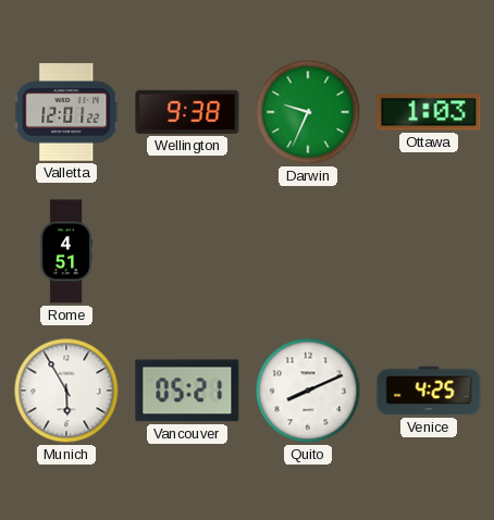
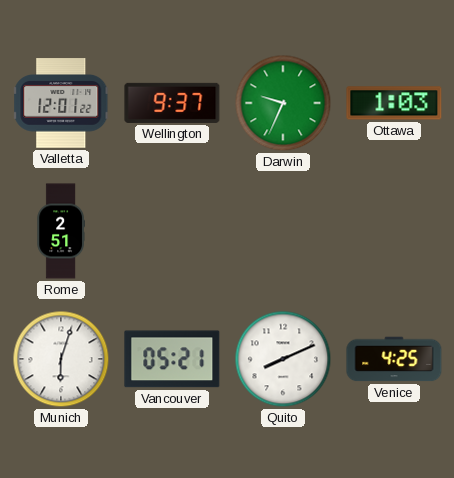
Wellington: 9:38 -> 9:37 (172, 103)
Rome: 4:51 -> 2:51 (61, 231)
Munich: 5:55 -> 6:03 (61, 359)
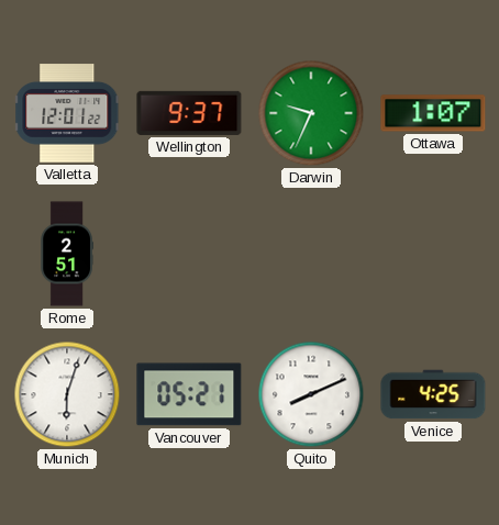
Ottawa: 1:03 -> 1:07 (433, 113)
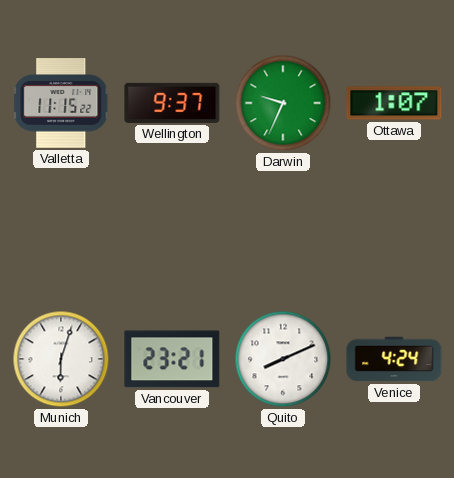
Valletta: 12:01 -> 11:15 (62, 103)
Rome: 2:51 -> none (67, 254)
Vancouver: 05:21 -> 23:21 (172, 359)
Venice: 4:25 -> 4:24 (394, 359)
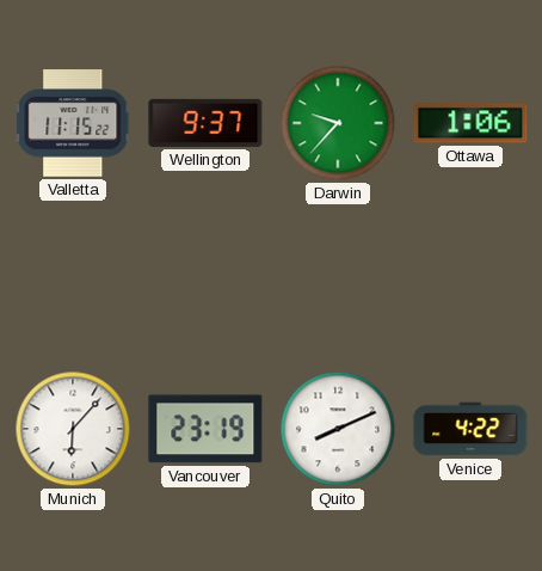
Darwin: 9:34 -> 9:37 (338, 123)
Ottawa: 1:07 -> 1:06 (470, 123)
Munich: 6:03 -> 6:07 (73, 429)
Vancouver: 23:21 -> 23:19 (205, 429)
Venice: 4:24 -> 4:22 (470, 429)
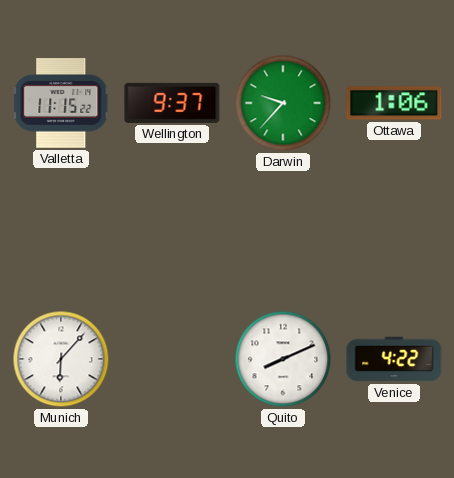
Vancouver: 23:19 -> none (205, 429)
